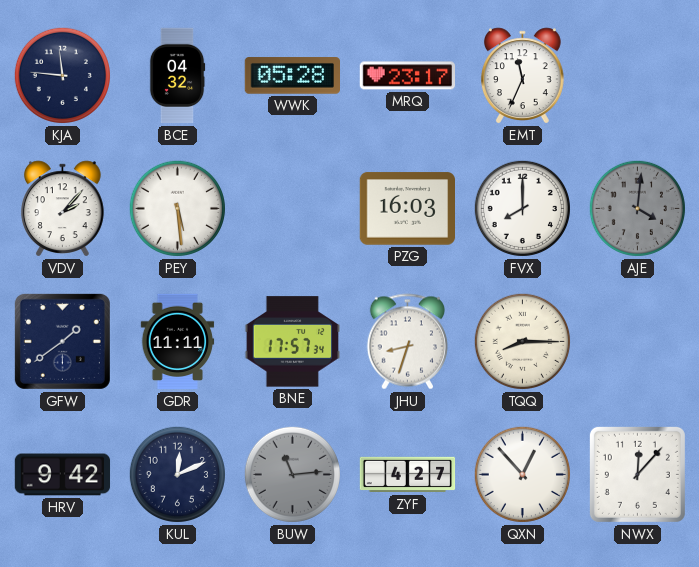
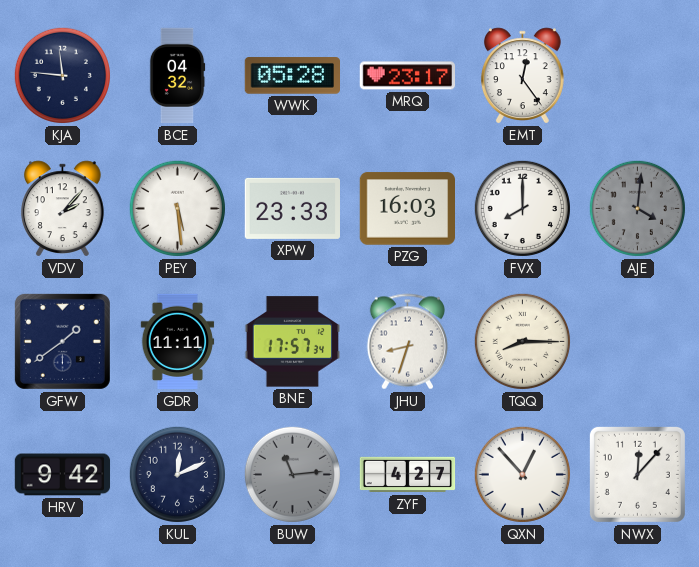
EMT: 11:34 -> 12:24 (522, 76)
XPW: none -> 23:33 (292, 208)
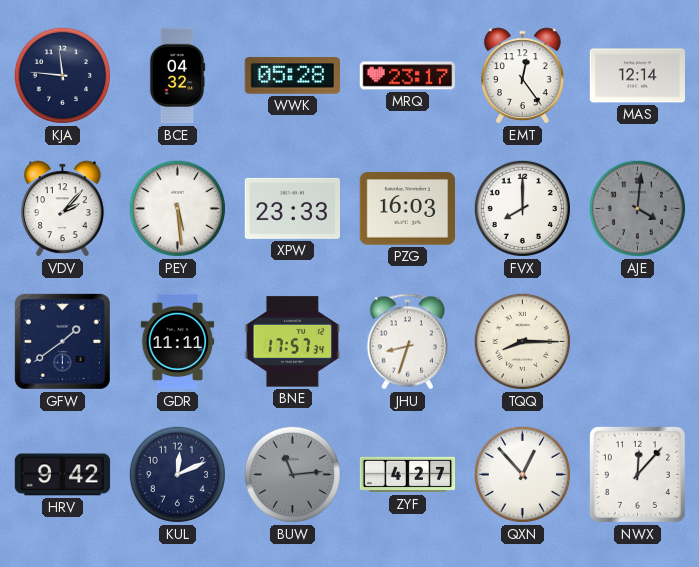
MAS: none -> 12:14 (638, 76)
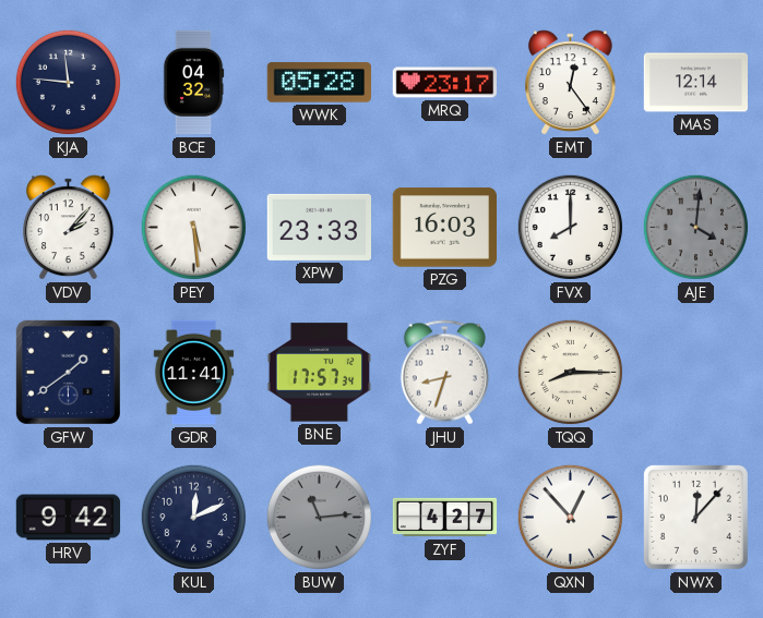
GDR: 11:11 -> 11:41 (194, 373)
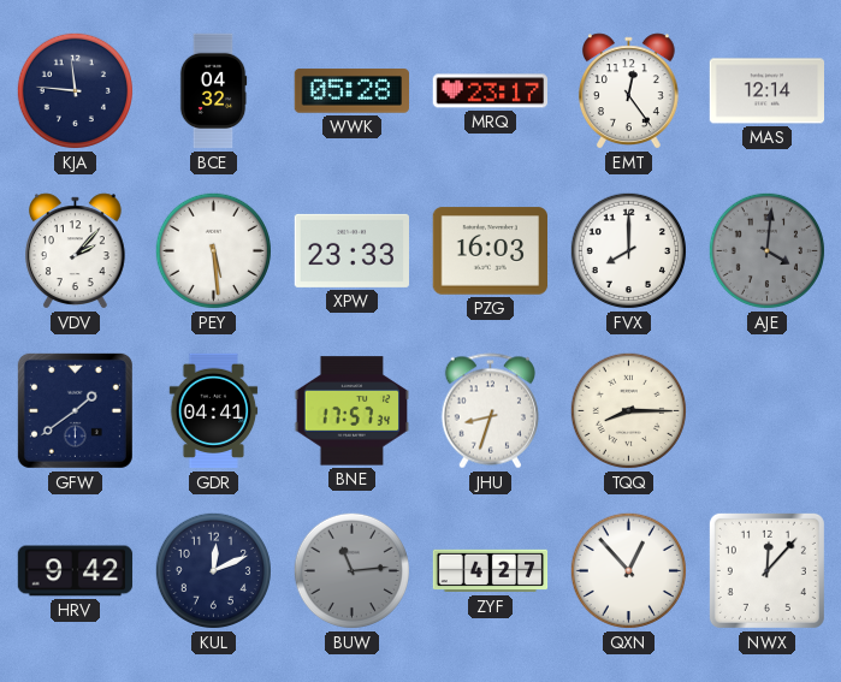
GDR: 11:41 -> 04:41 (214, 411)
